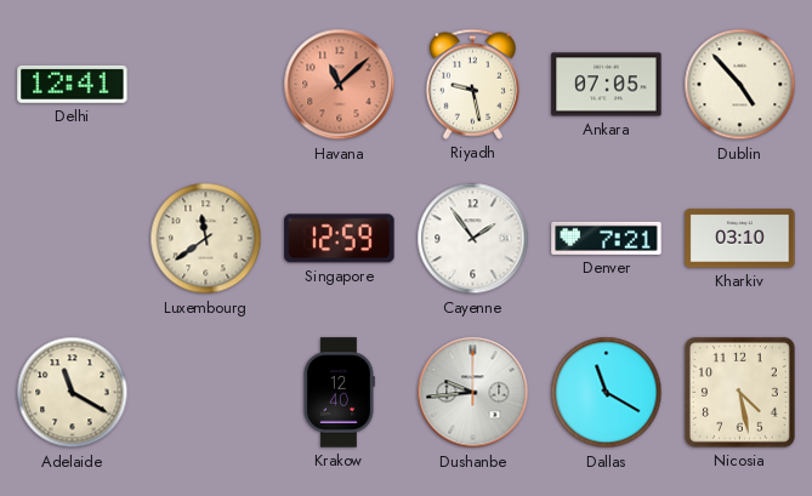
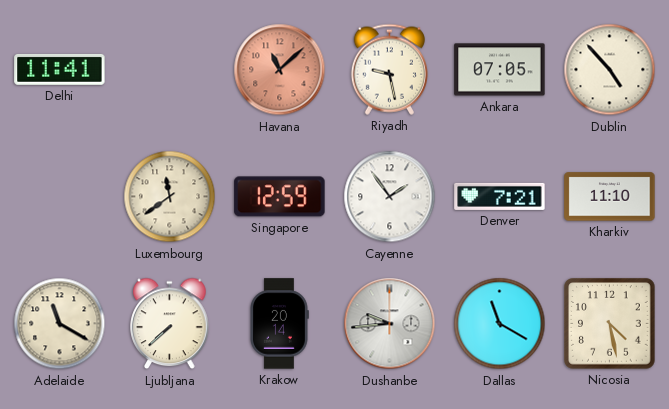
Delhi: 12:41 -> 11:41 (60, 69)
Kharkiv: 03:10 -> 11:10 (610, 197)
Ljubljana: none -> 7:38 (170, 324)
Krakow: 12:40 -> 20:14 (280, 324)
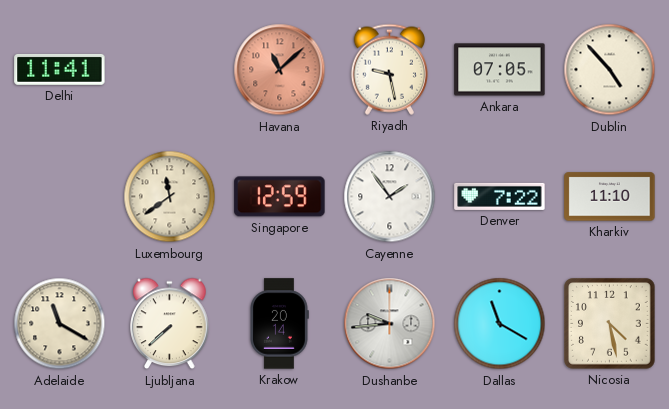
Denver: 7:21 -> 7:22 (500, 196)
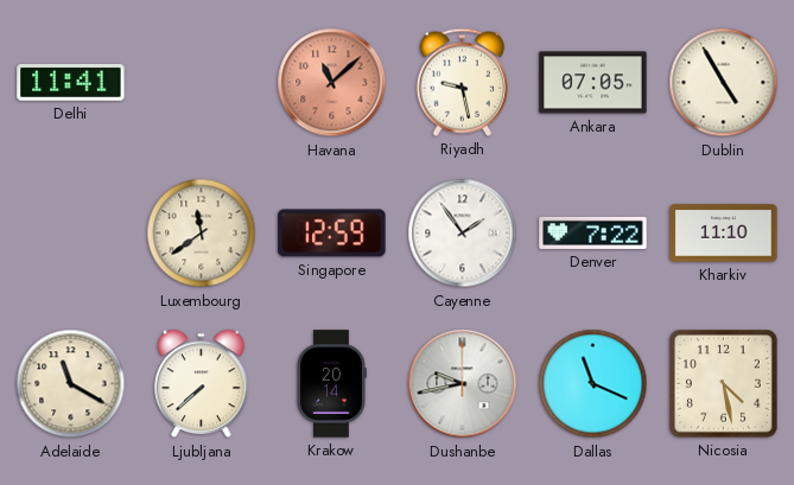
Dublin: 4:53 -> 4:55 (724, 83)
Dushanbe: 9:44 -> 9:43 (463, 384)
Dallas: 11:20 -> 11:19 (593, 384)
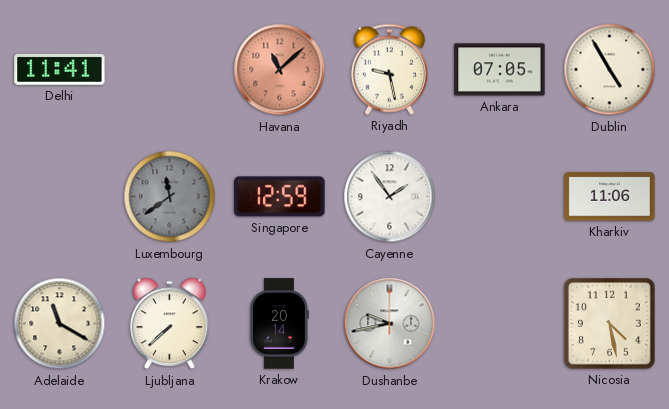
Luxembourg dial: cream -> grey (170, 197)
Denver: 7:22 -> none (593, 232)
Kharkiv: 11:10 -> 11:06 (610, 197)
Dallas: 11:19 -> none (593, 384)
